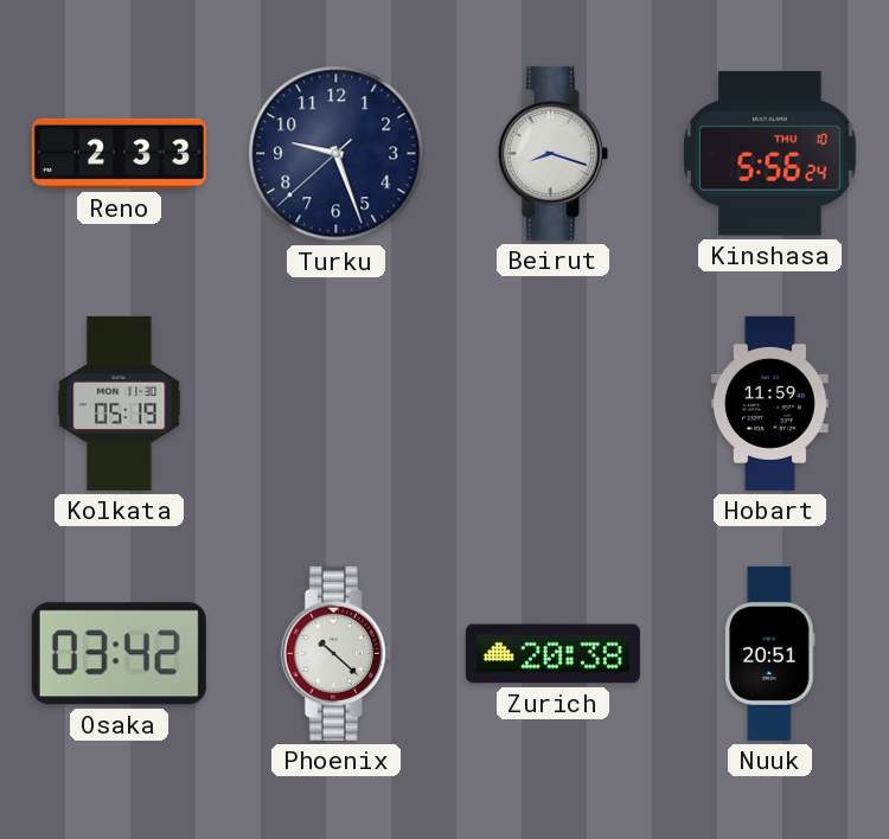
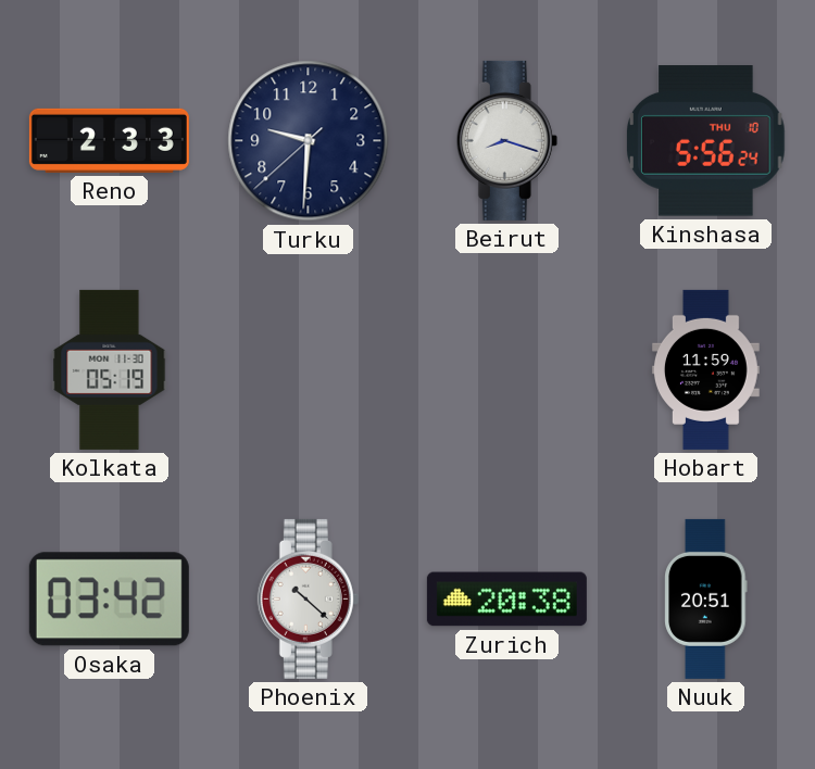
Turku: 9:26 -> 9:30 (309, 141)
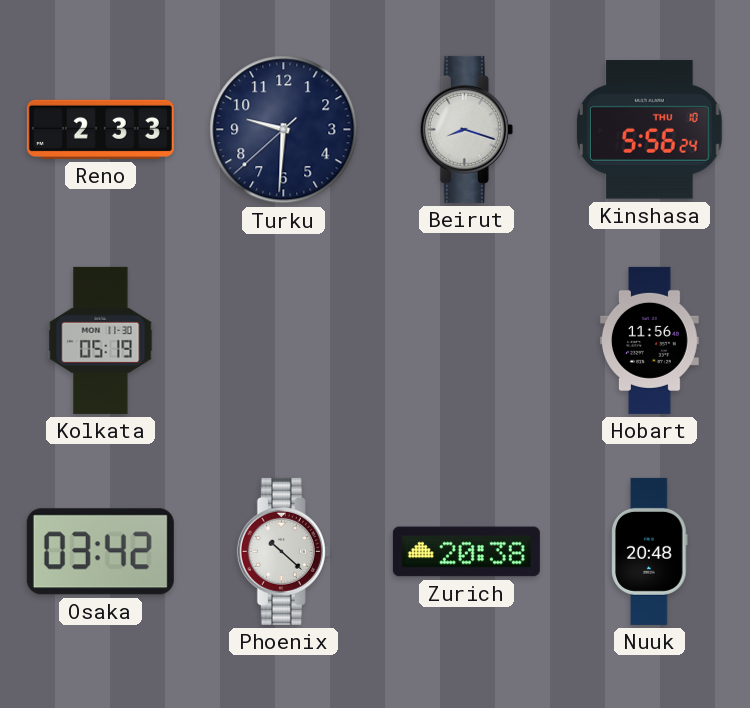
Hobart: 11:59 -> 11:56 (650, 340)
Nuuk: 20:51 -> 20:48 (650, 551)
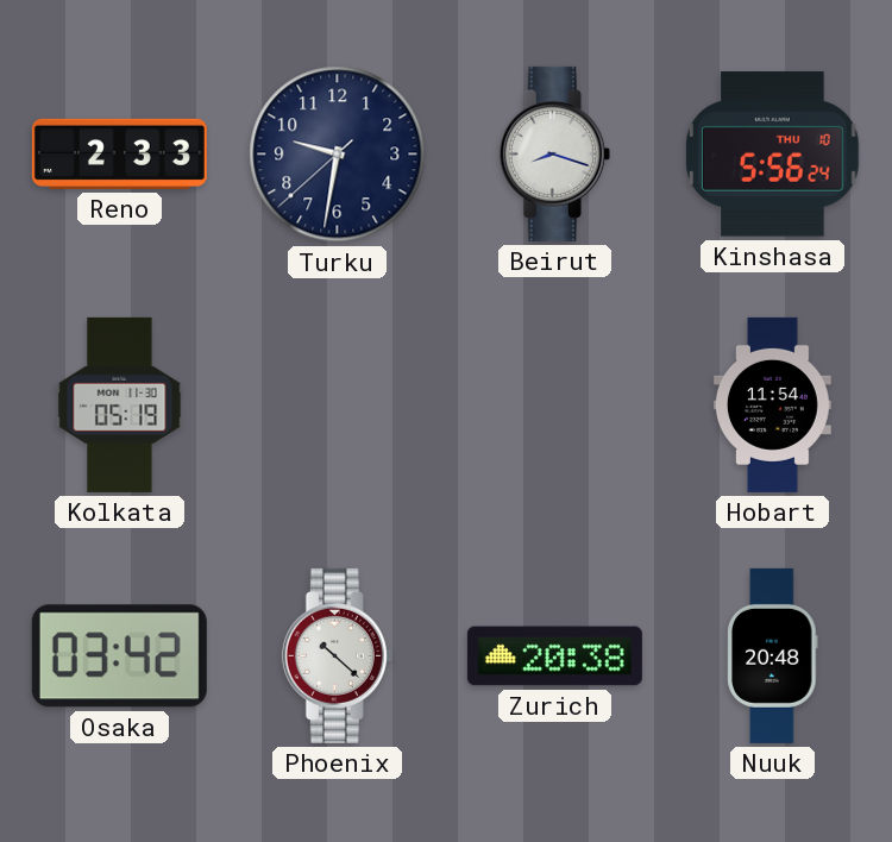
Turku: 9:30 -> 9:31 (338, 155)
Hobart: 11:56 -> 11:54 (773, 404)
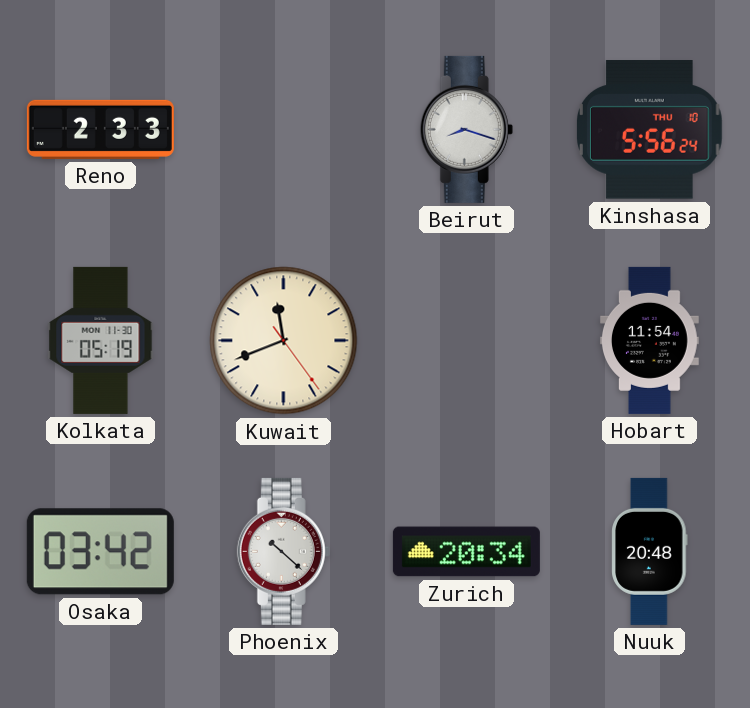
Turku: 9:31 -> none (338, 155)
Kuwait: none -> 11:41 (284, 341)
Zurich: 20:38 -> 20:34 (466, 552)
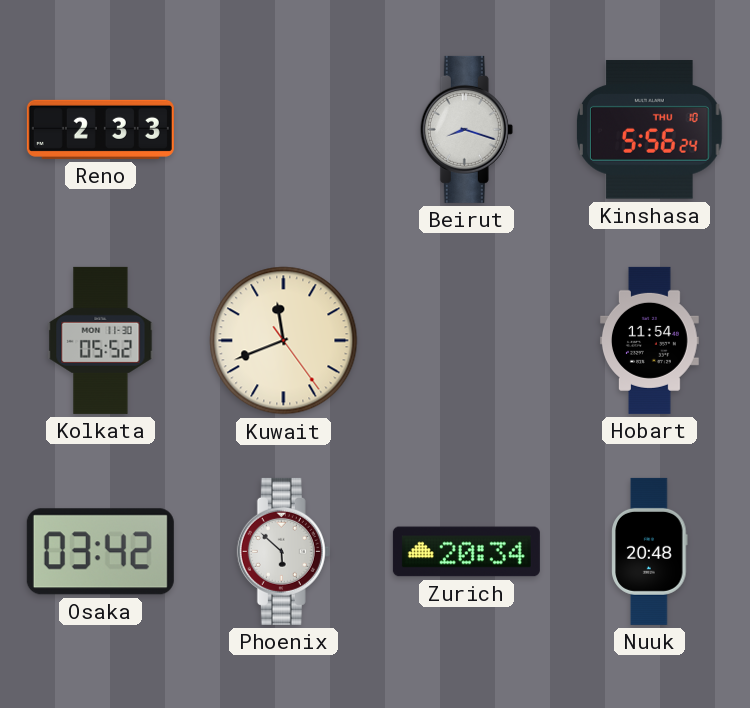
Kolkata: 05:19 -> 05:52 (101, 340)
Phoenix: 10:22 -> 5:52 (283, 551)
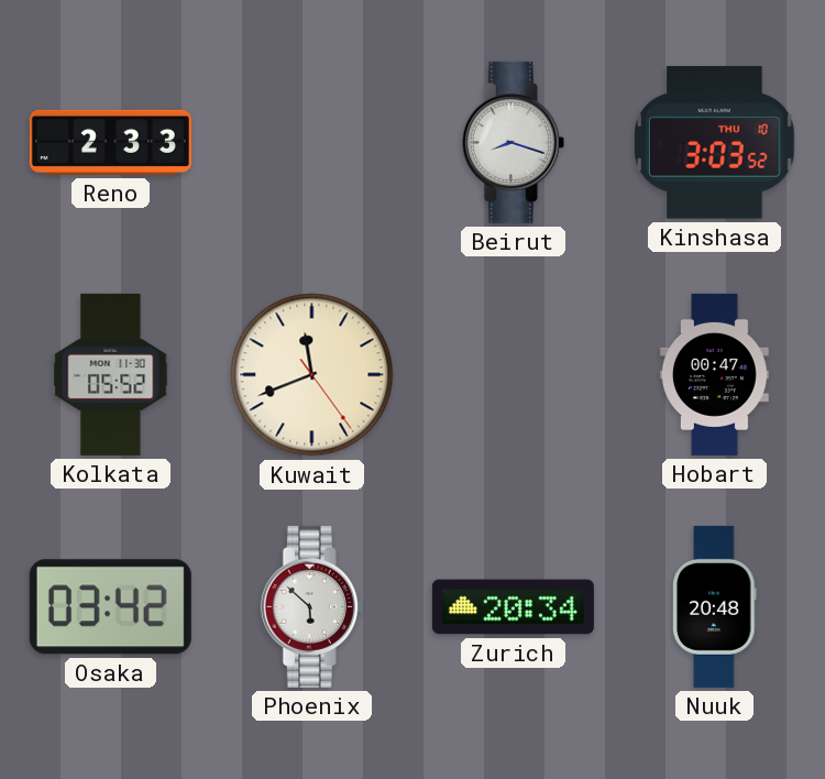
Kinshasa: 5:56 -> 3:03 (715, 143)
Hobart: 11:54 -> 00:47 (715, 374)
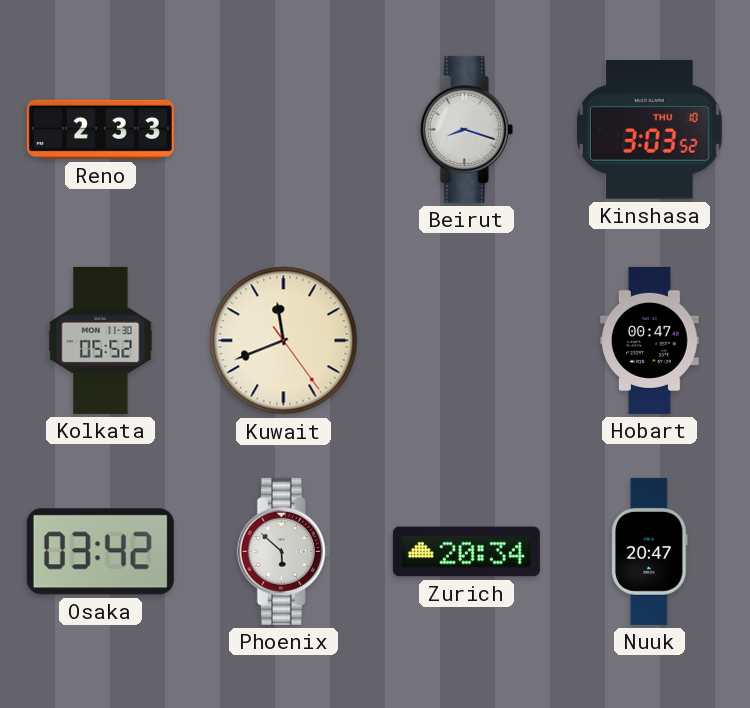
Nuuk: 20:48 -> 20:47 (650, 551)
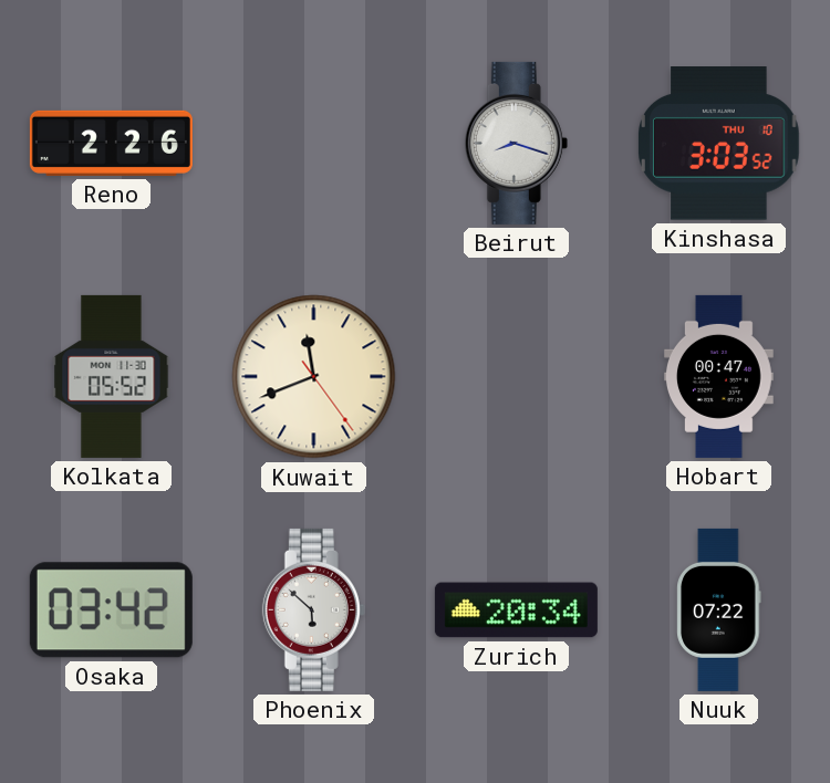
Reno: 2:33 -> 2:26 (111, 143)
Nuuk: 20:47 -> 07:22 (719, 609)
